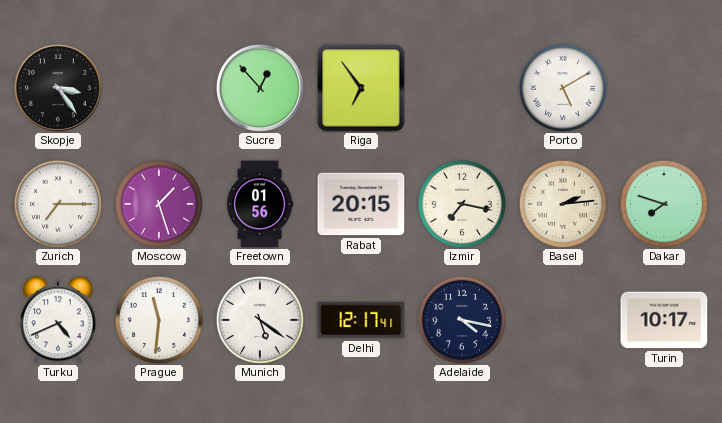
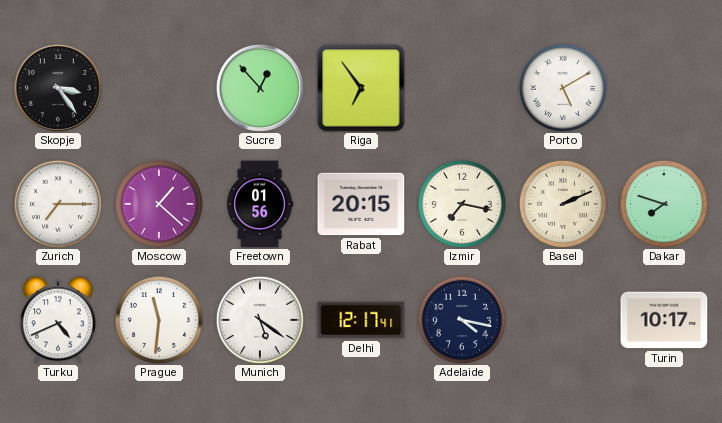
Moscow: 1:27 -> 1:22 (159, 204)
Basel: 2:14 -> 2:11 (563, 204)
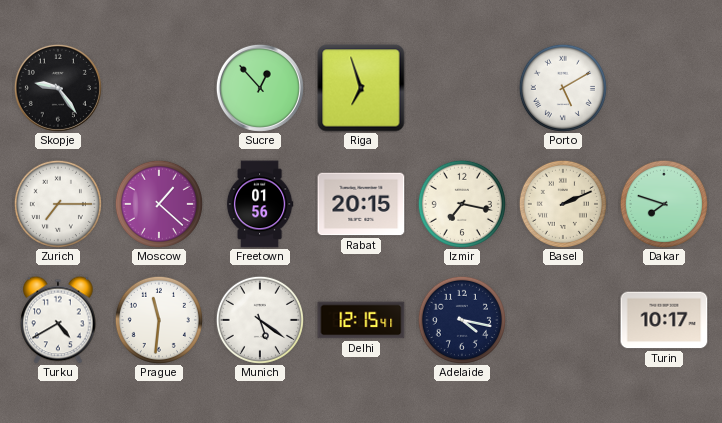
Skopje: 3:24 -> 9:24 (58, 88)
Riga: 6:54 -> 6:57 (361, 88)
Turku: 4:41 -> 4:40 (58, 320)
Delhi: 12:17 -> 12:15 (361, 320)
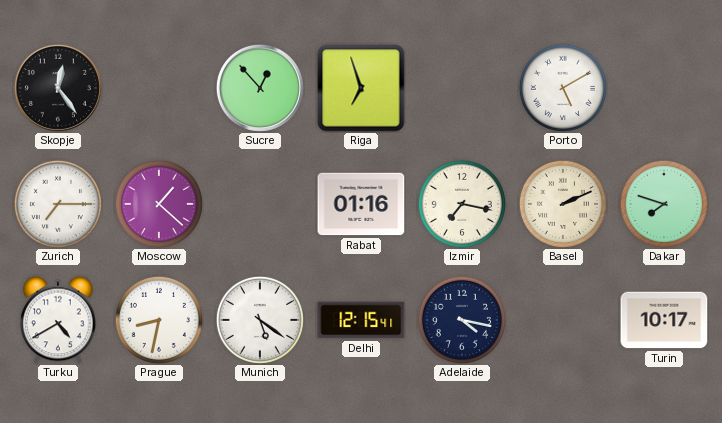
Skopje: 9:24 -> 12:24 (58, 88)
Freetown: 01:56 -> none (260, 204)
Rabat: 20:15 -> 01:16 (361, 204)
Prague: 11:31 -> 8:32 (159, 320)
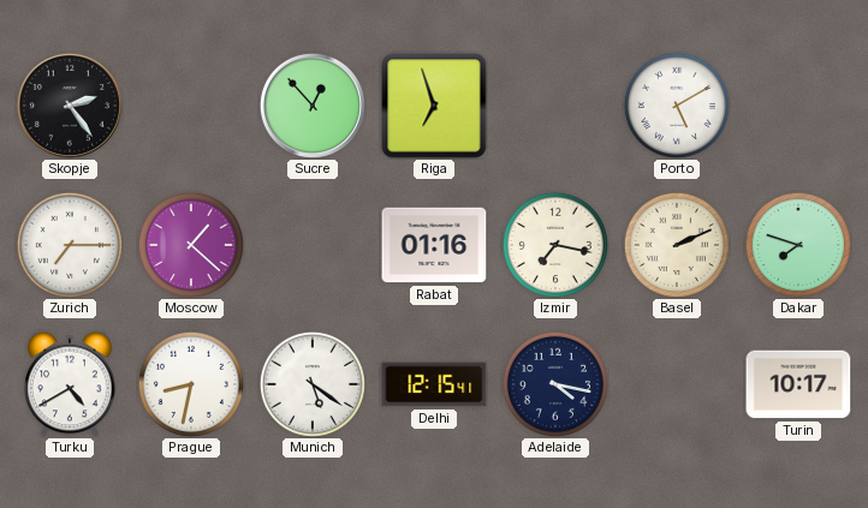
Skopje: 12:24 -> 2:24 (70, 106)
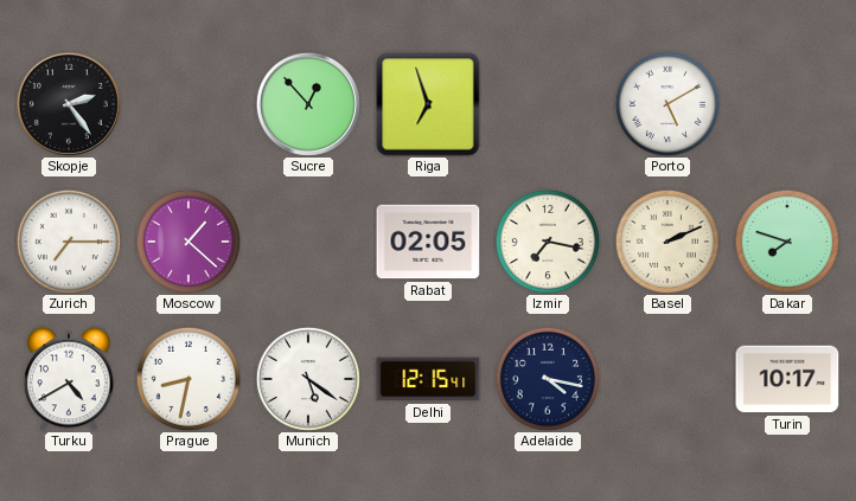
Rabat: 01:16 -> 02:05 (428, 242)
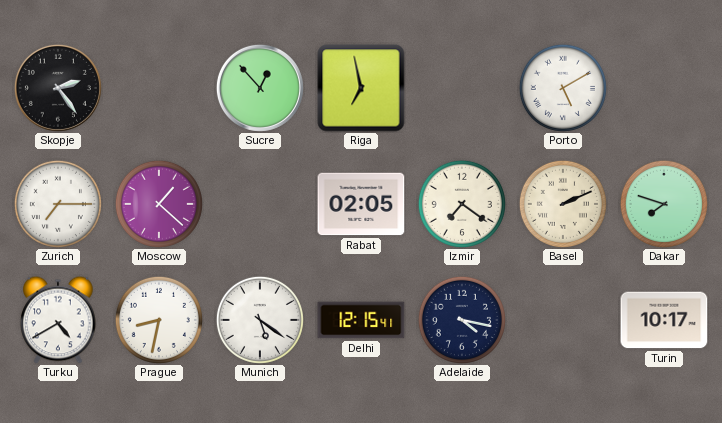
Riga: 6:57 -> 6:58 (361, 88)
Izmir: 7:17 -> 7:21 (462, 204)
